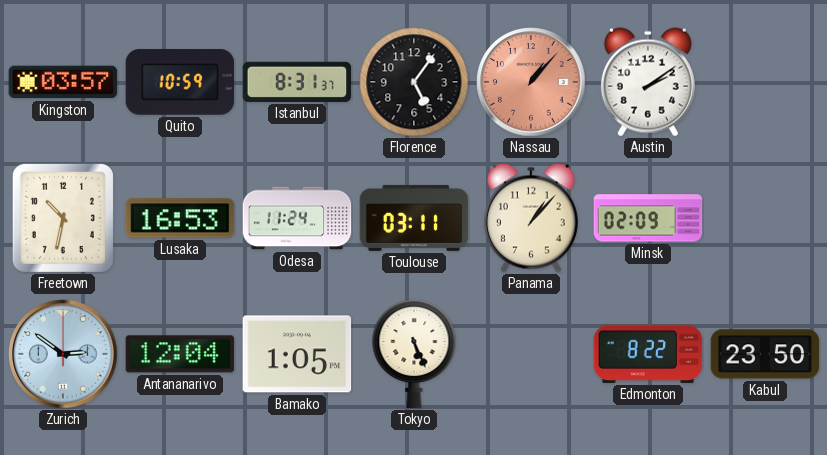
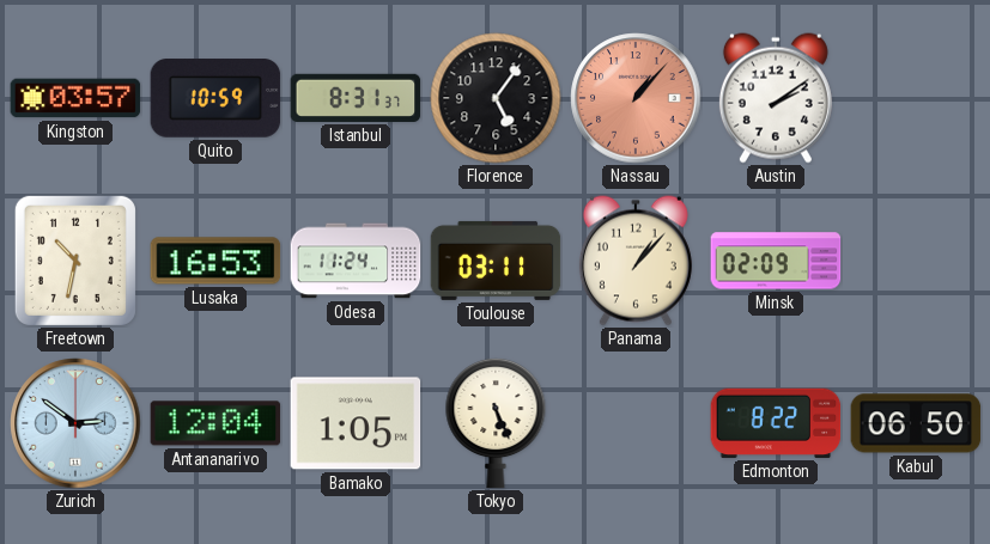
Kabul: 23:50 -> 06:50 (916, 423)
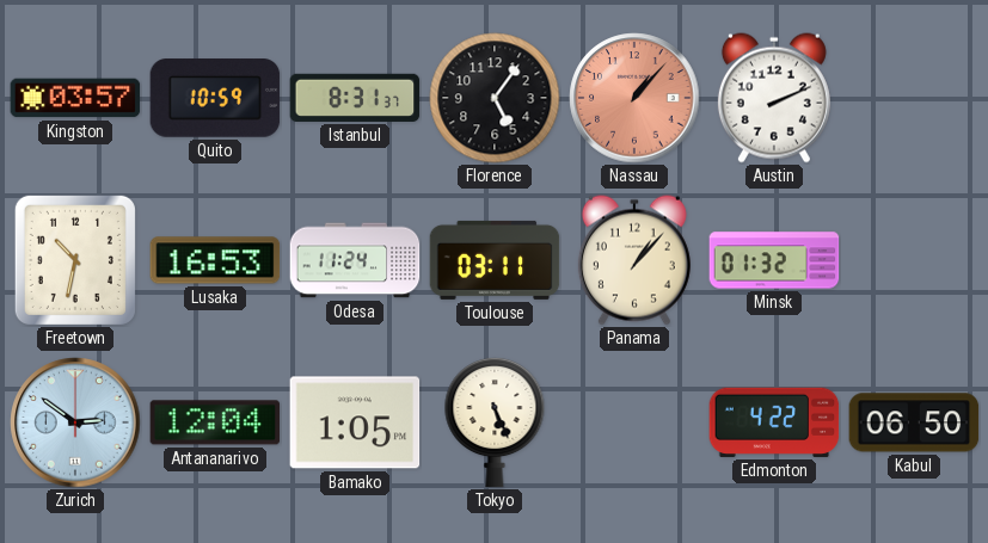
Austin: 2:09 -> 2:11 (774, 98)
Minsk: 02:09 -> 01:32 (774, 260)
Edmonton: 8:22 -> 4:22 (774, 422)
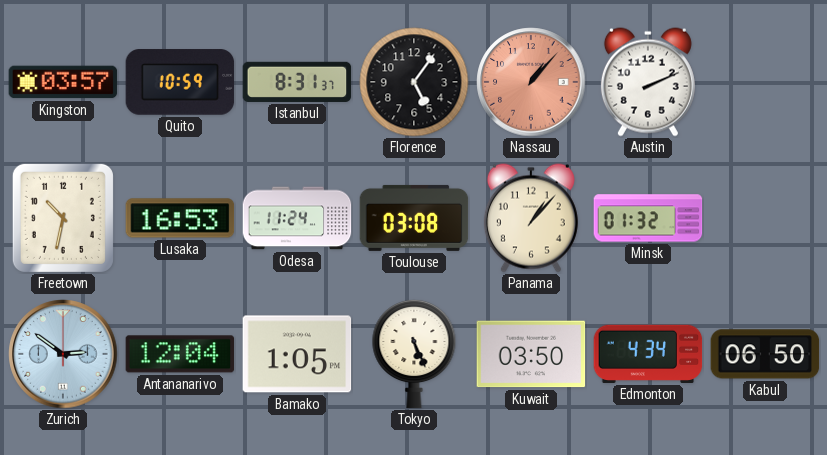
Toulouse: 03:11 -> 03:08 (414, 218)
Kuwait: none -> 03:50 (531, 354)
Edmonton: 4:22 -> 4:34 (648, 354)
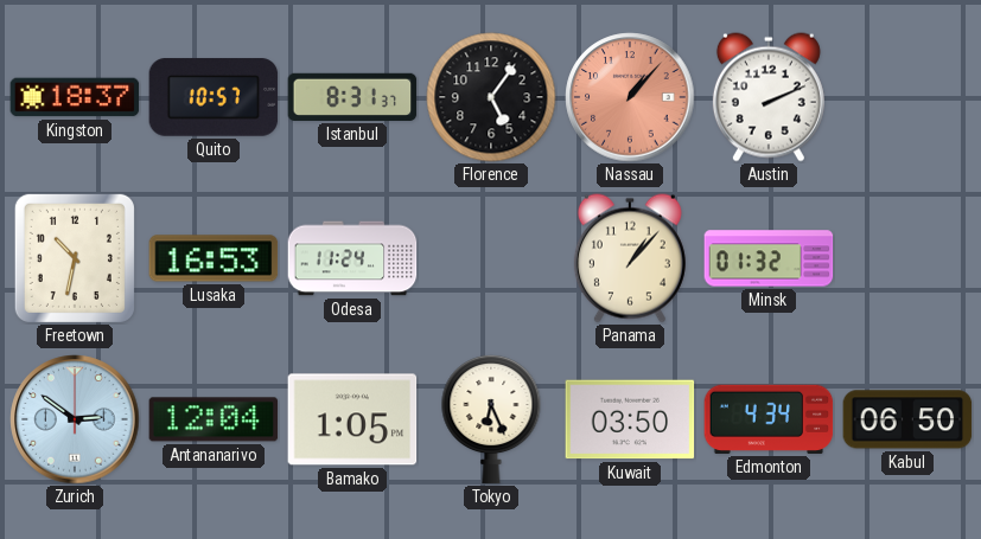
Kingston: 03:57 -> 18:37 (75, 97)
Quito: 10:59 -> 10:57 (214, 97)
Toulouse: 03:08 -> none (414, 218)
Tokyo: 5:26 -> 6:26 (491, 419)
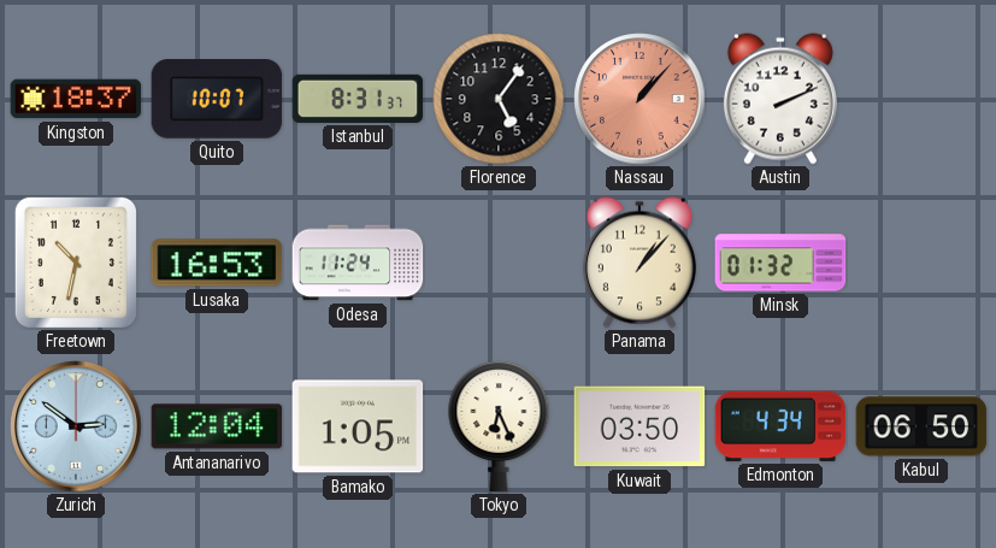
Quito: 10:57 -> 10:07 (217, 99)
